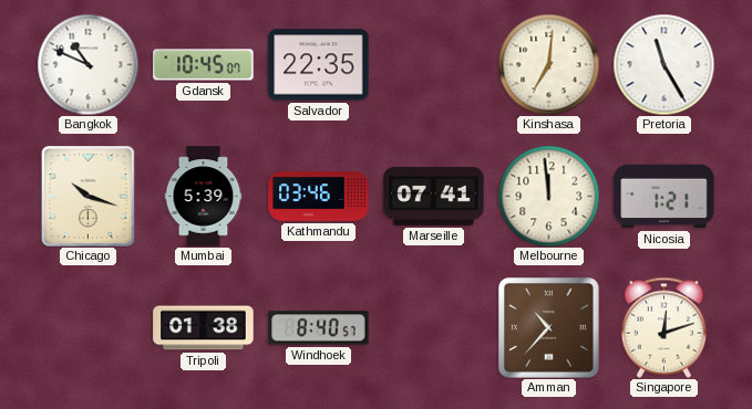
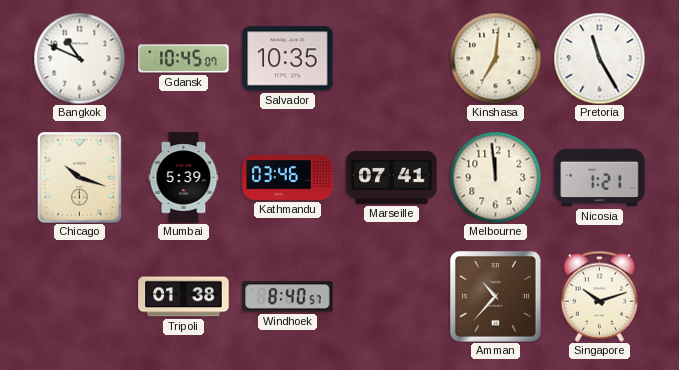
Salvador: 22:35 -> 10:35 (288, 59)
Singapore: 12:12 -> 10:12 (599, 296)
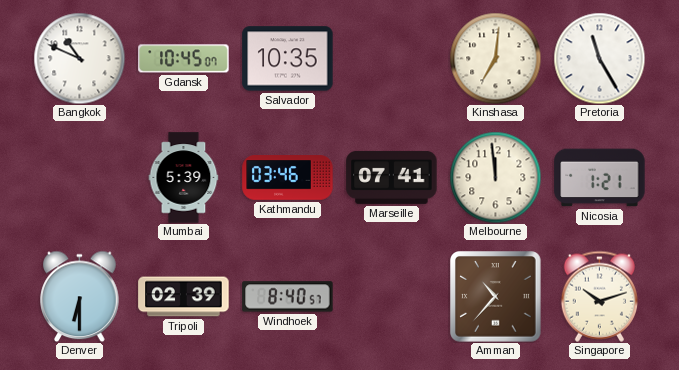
Chicago: 10:18 -> none (79, 178)
Denver: none -> 6:30 (80, 296)
Tripoli: 01:38 -> 02:39 (184, 297)
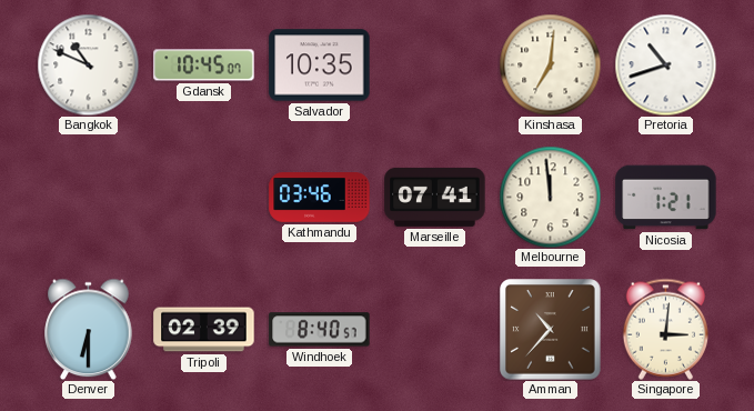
Pretoria: 11:25 -> 10:42 (665, 64)
Mumbai: 5:39 -> none (184, 178)
Singapore: 10:12 -> 3:01 (665, 329)
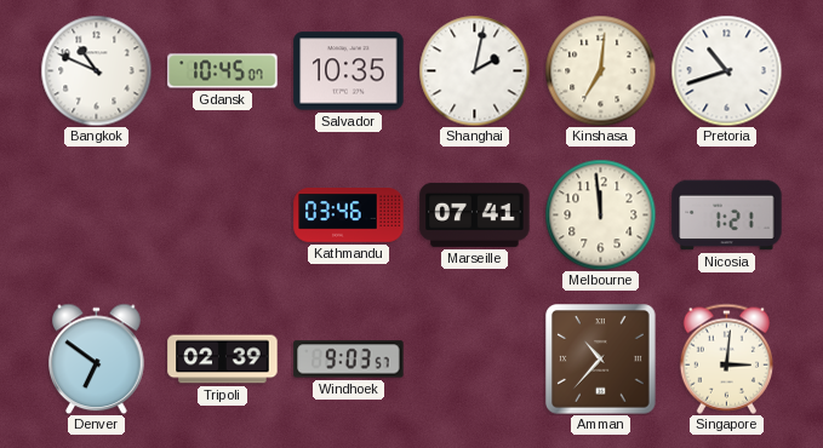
Shanghai: none -> 2:02 (474, 70)
Denver: 6:30 -> 6:51 (97, 358)
Windhoek: 8:40 -> 9:03 (349, 360)
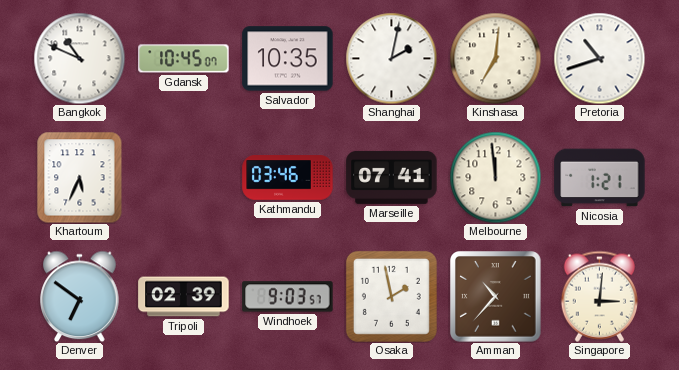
Khartoum: none -> 5:34 (80, 177)
Osaka: none -> 1:58 (391, 296)
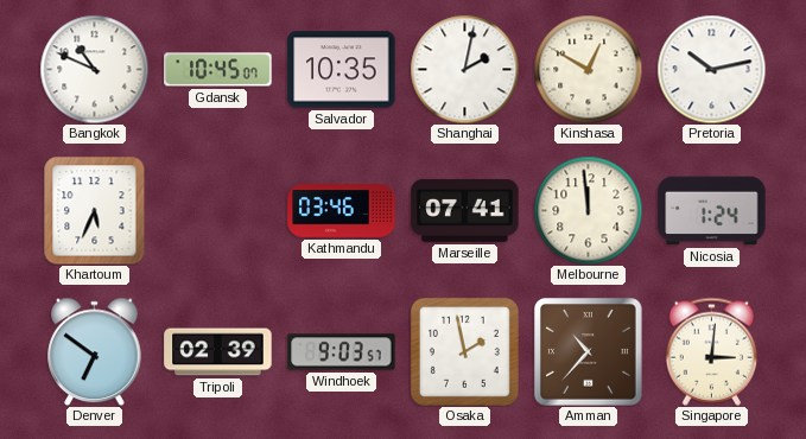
Kinshasa: 7:01 -> 12:50 (588, 69)
Pretoria: 10:42 -> 10:13 (711, 69)
Nicosia: 1:21 -> 1:24 (712, 211)
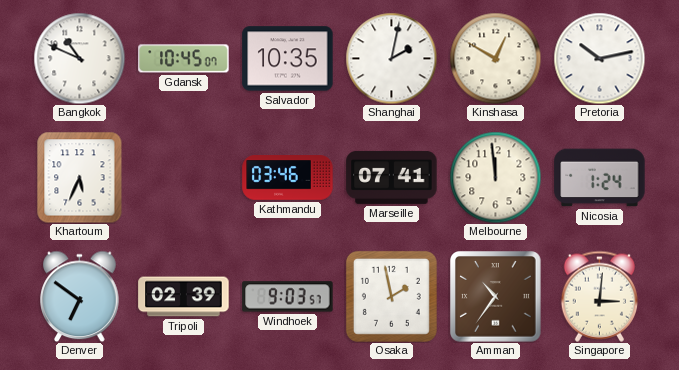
Amman: 10:37 -> 10:36 (496, 297)
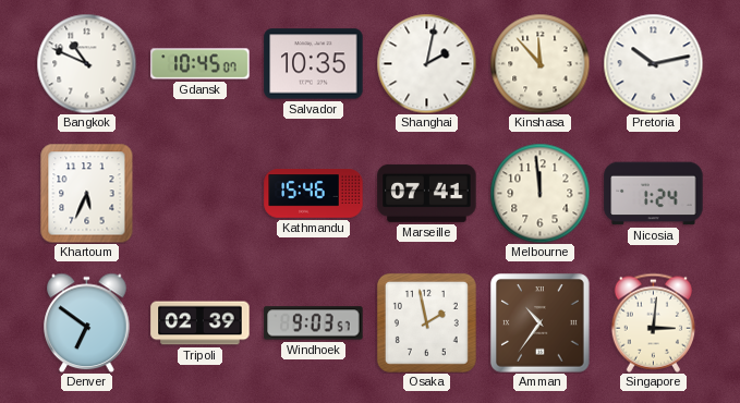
Kinshasa: 12:50 -> 11:53 (539, 63)
Kathmandu: 03:46 -> 15:46 (314, 194)
